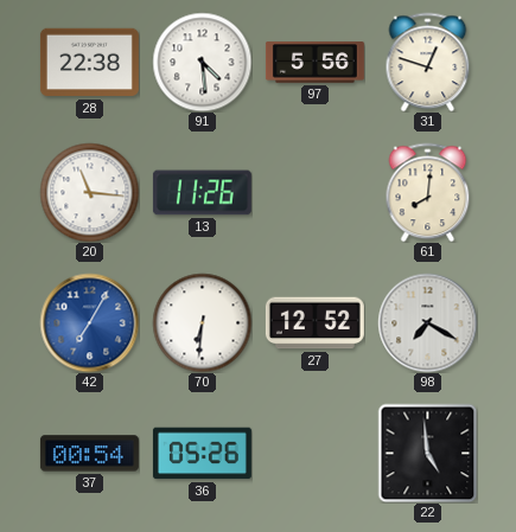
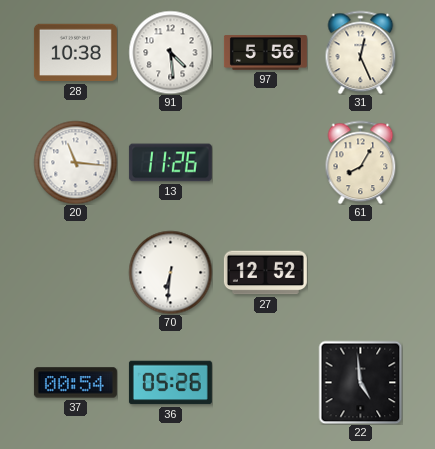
28: 22:38 -> 10:38 (75, 53)
31: 12:48 -> 12:26 (361, 52)
61: 8:01 -> 8:05 (361, 162)
42: 7:05 -> none (89, 322)
98: 7:20 -> none (427, 322)
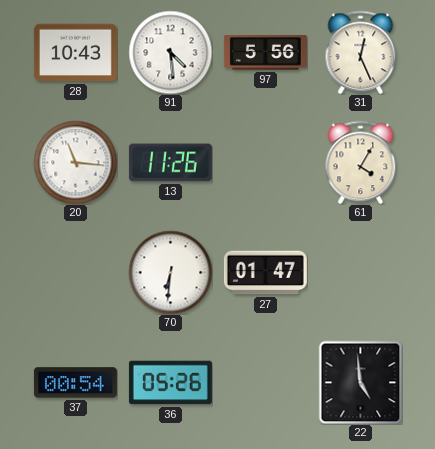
28: 10:38 -> 10:43 (75, 53)
61: 8:05 -> 4:05 (361, 162)
27: 12:52 -> 01:47 (265, 273)
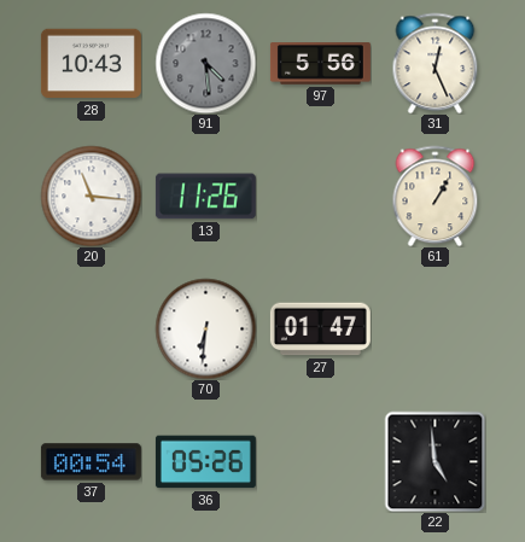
91 dial: white -> grey (205, 63)
61: 4:05 -> 1:05 (436, 196)
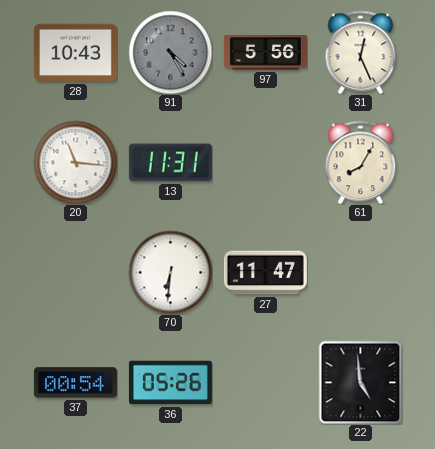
91: 4:29 -> 4:25 (170, 52)
13: 11:26 -> 11:31 (170, 163)
61: 1:05 -> 8:05 (361, 162)
27: 01:47 -> 11:47 (265, 273)
